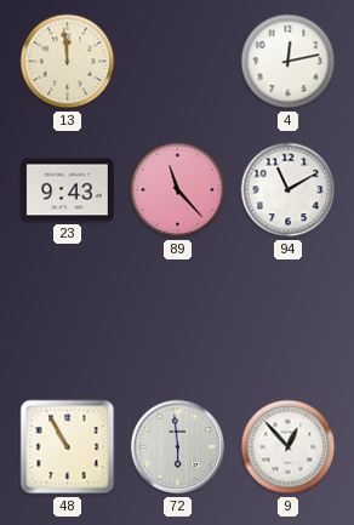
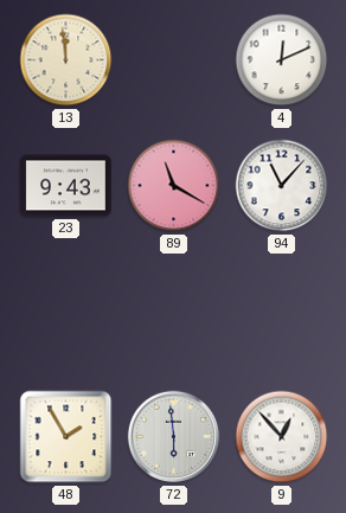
4: 12:13 -> 12:11 (282, 60)
89: 11:23 -> 11:20 (174, 186)
94: 11:10 -> 11:07 (282, 186)
48: 10:55 -> 1:55 (66, 437)
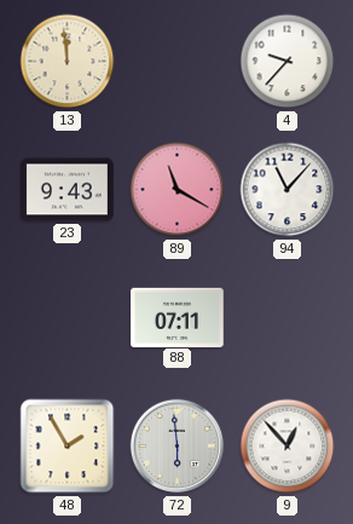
4: 12:11 -> 9:37 (288, 62)
88: none -> 07:11 (178, 317)
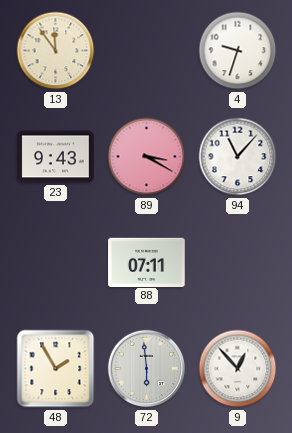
13: 11:59 -> 11:54 (56, 51)
4: 9:37 -> 9:33 (238, 51)
89: 11:20 -> 3:20 (147, 157)
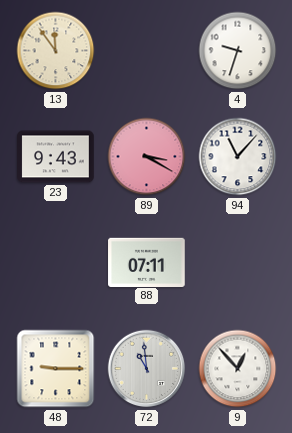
48: 1:55 -> 9:15 (56, 369)
72: 5:59 -> 10:59 (147, 369)
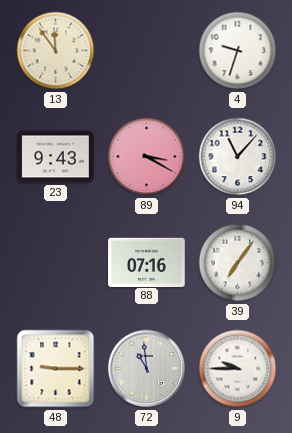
88: 07:11 -> 07:16 (147, 262)
39: none -> 7:06 (238, 263)
9: 12:53 -> 9:45 (238, 369)
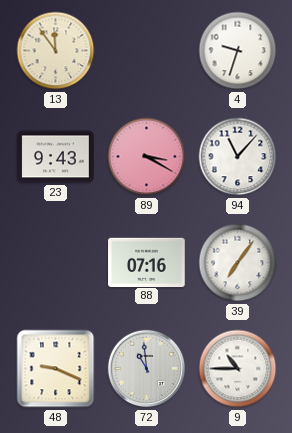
48: 9:15 -> 9:19 (56, 369)
9: 9:45 -> 10:45 (238, 369)
